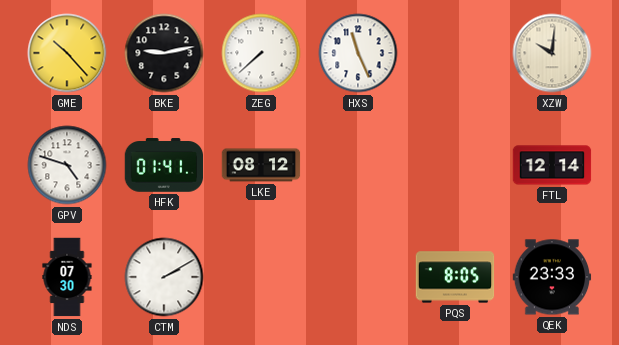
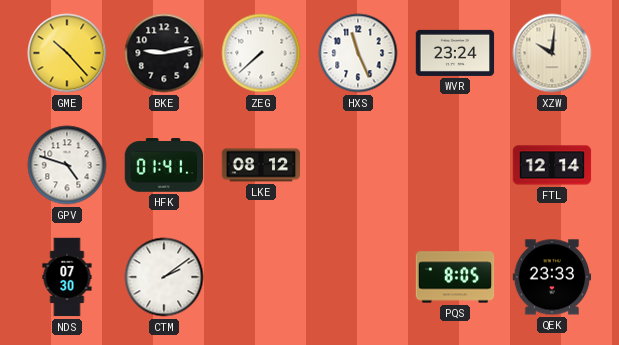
WVR: none -> 23:24 (455, 53)
CTM: 2:10 -> 2:09 (164, 277)
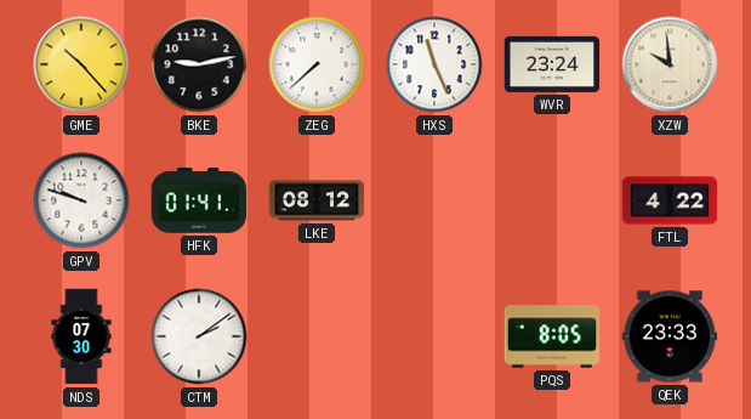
XZW: 10:01 -> 9:59 (670, 64)
GPV: 4:48 -> 9:48 (81, 200)
FTL: 12:14 -> 4:22 (670, 200)
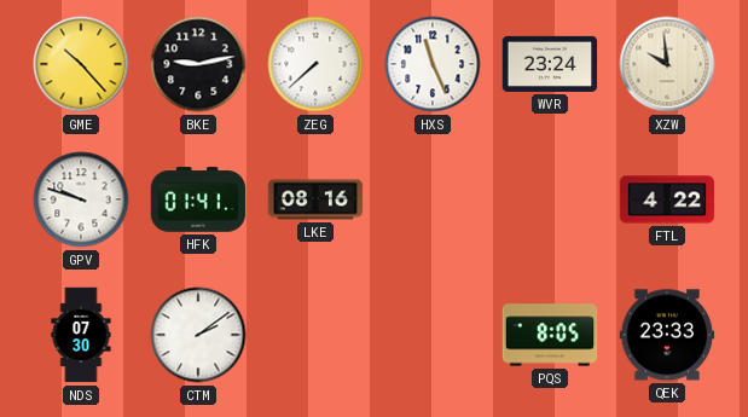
LKE: 08:12 -> 08:16 (315, 199)
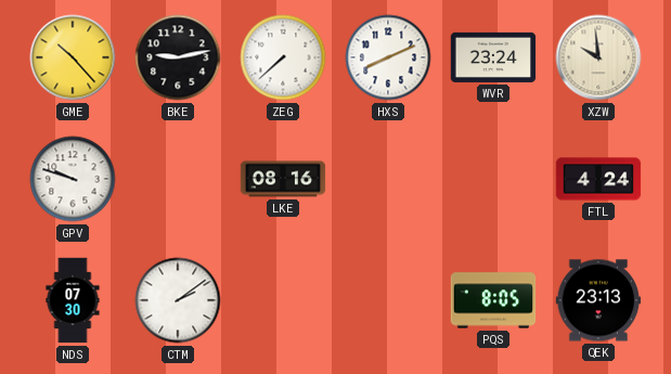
HXS: 11:26 -> 8:11 (388, 57)
HFK: 01:41 -> none (198, 199)
FTL: 4:22 -> 4:24 (598, 179)
QEK: 23:33 -> 23:13 (598, 300)
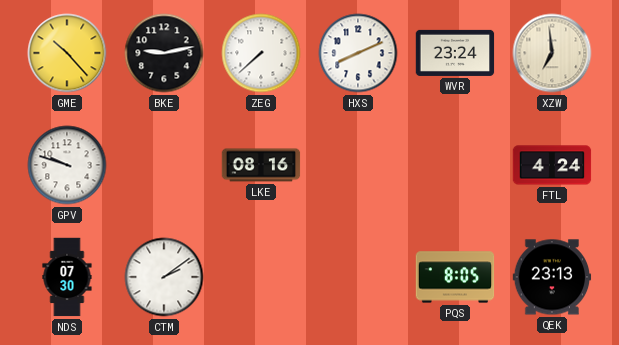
XZW: 9:59 -> 6:59 (552, 53)
